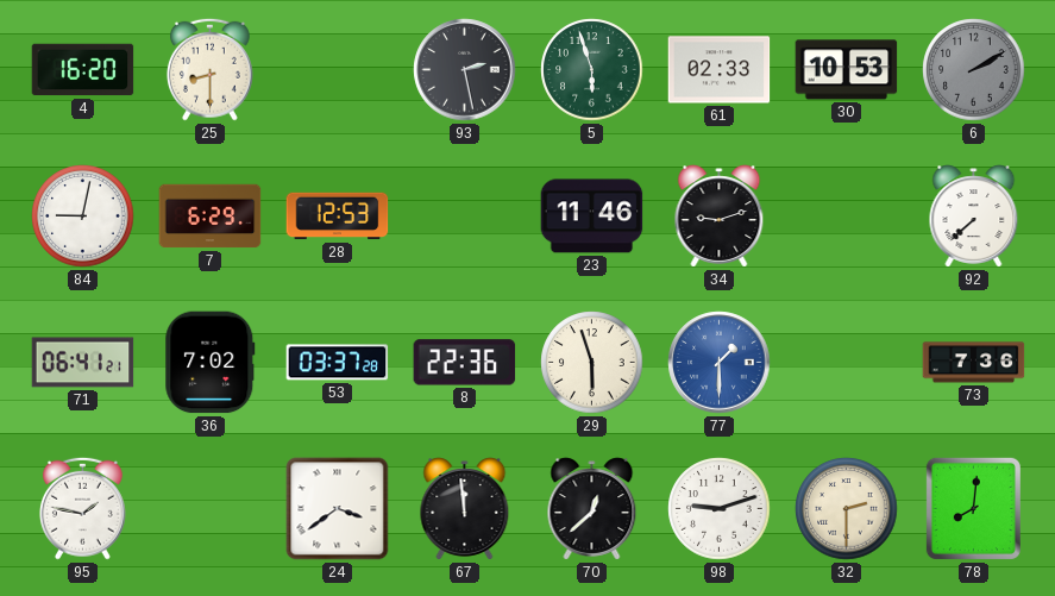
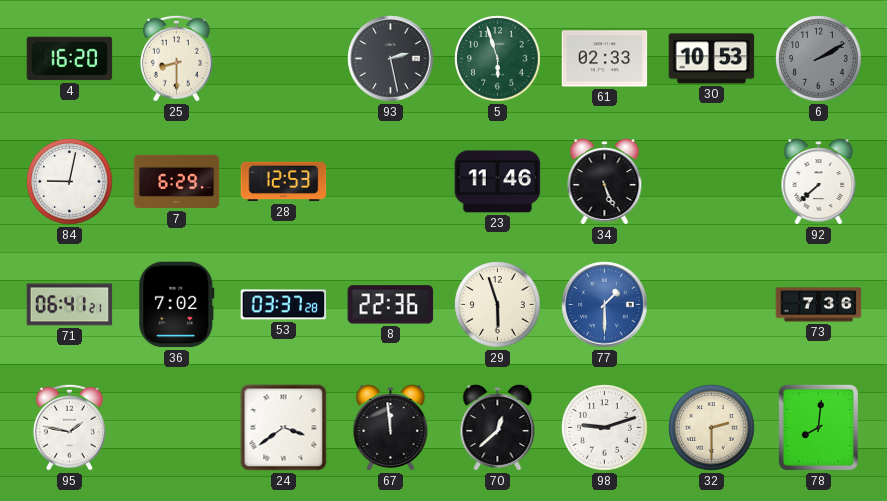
34: 9:12 -> 5:26 (605, 182)
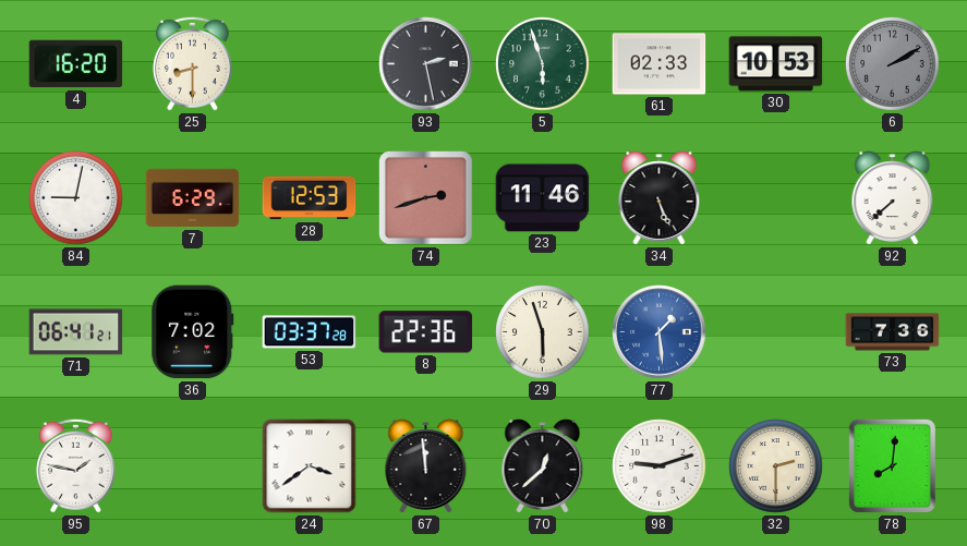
74: none -> 2:42 (426, 198)
77: 1:30 -> 1:29 (660, 332)
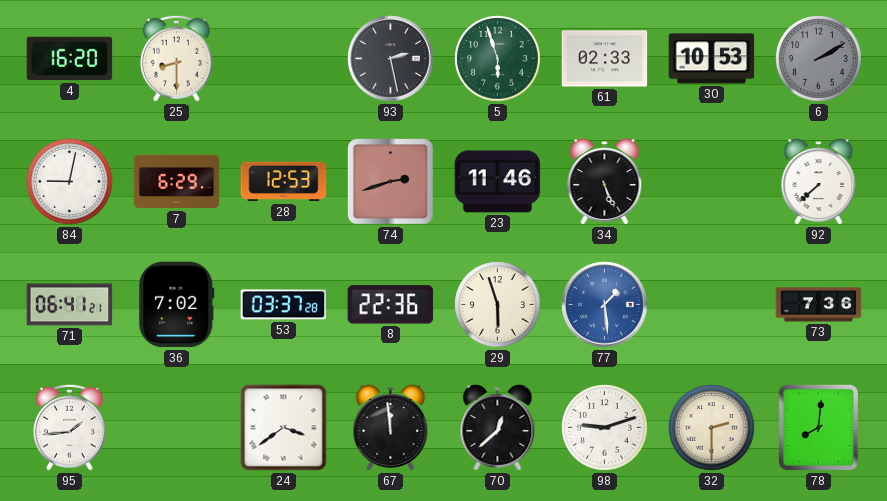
95: 1:47 -> 1:44 (69, 427)
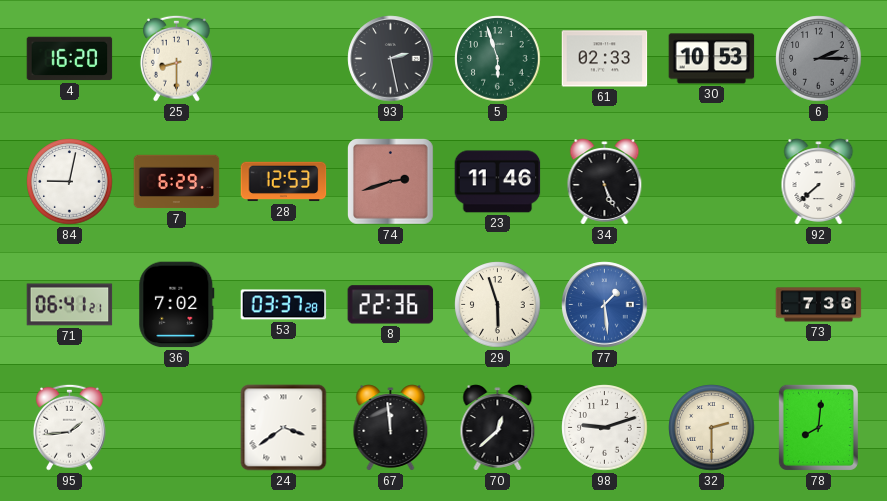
6: 2:10 -> 2:15 (819, 59)
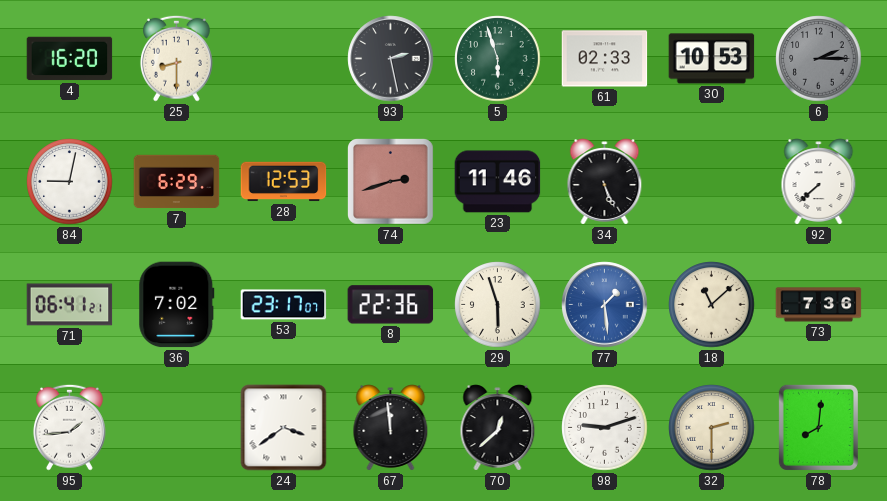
53: 03:37 -> 23:17 (284, 305)
18: none -> 11:08 (712, 305)
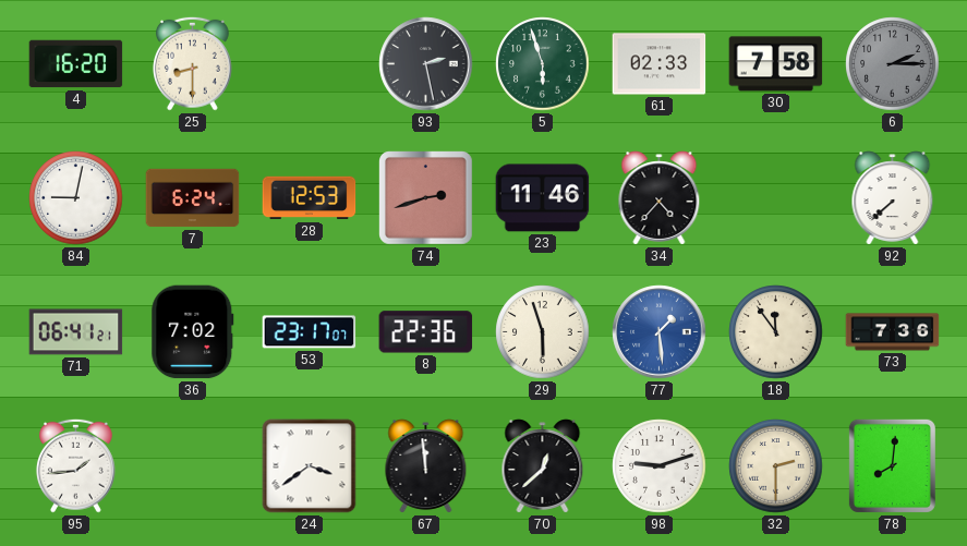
30: 10:53 -> 7:58 (776, 64)
7: 6:29 -> 6:24 (193, 198)
34: 5:26 -> 4:37 (660, 198)
18: 11:08 -> 11:54 (776, 332)
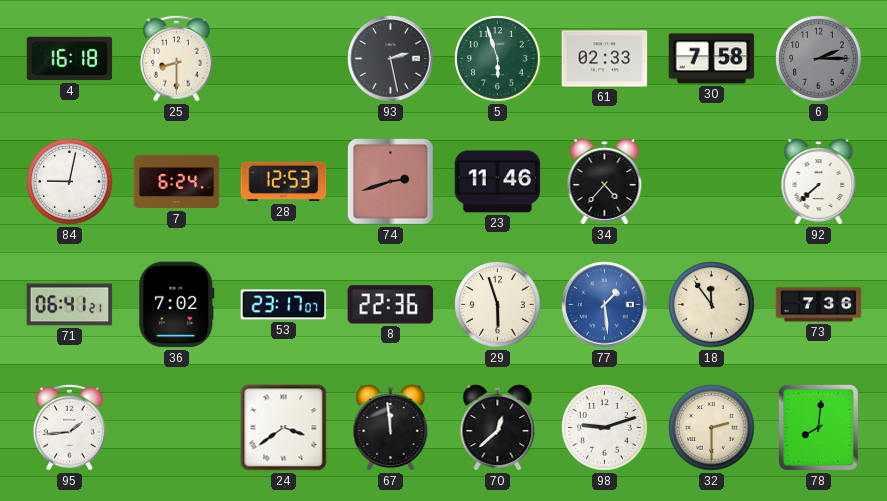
4: 16:20 -> 16:18 (70, 59)
